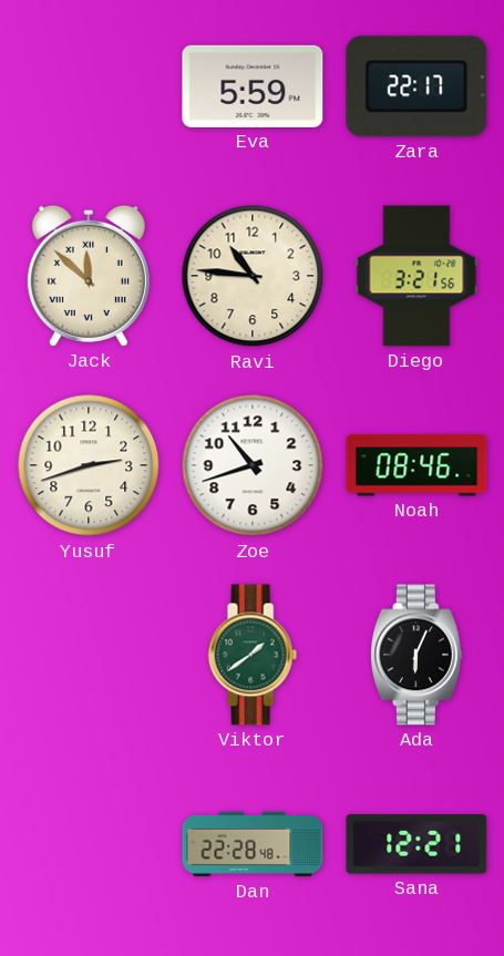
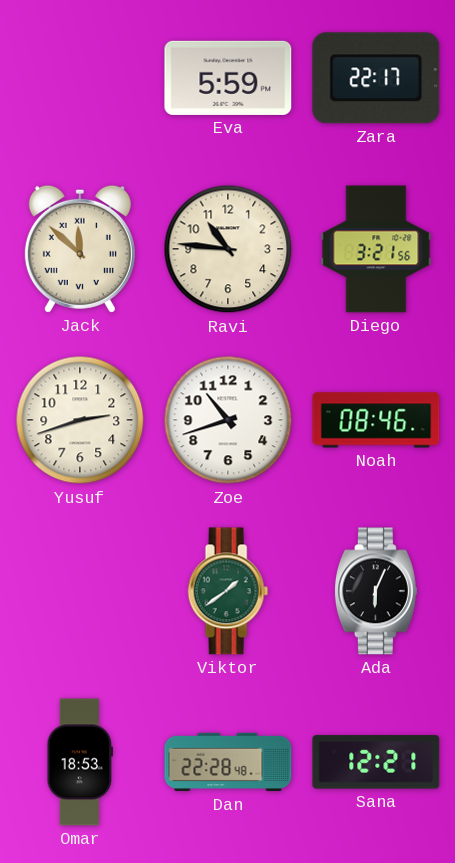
Omar: none -> 18:53 (80, 762)
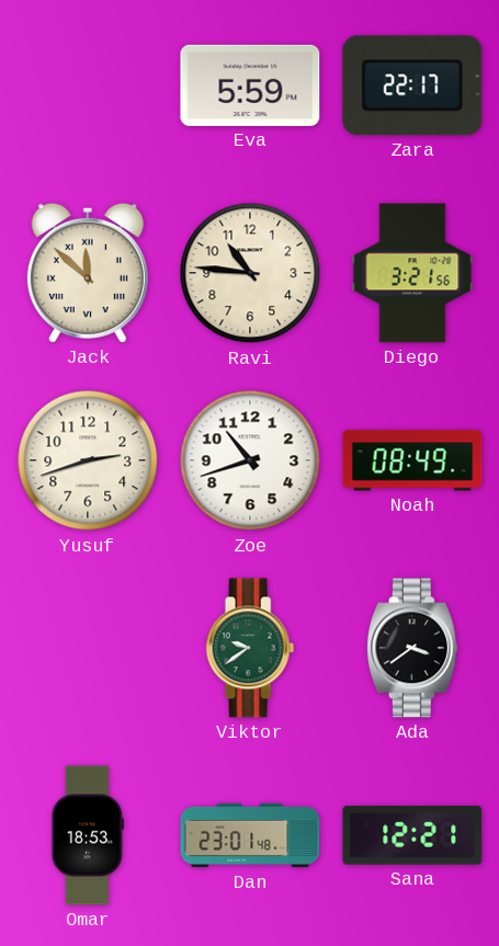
Noah: 08:46 -> 08:49 (412, 460)
Viktor: 1:39 -> 9:39 (250, 648)
Ada: 6:04 -> 3:39 (412, 648)
Dan: 22:28 -> 23:01 (250, 835)
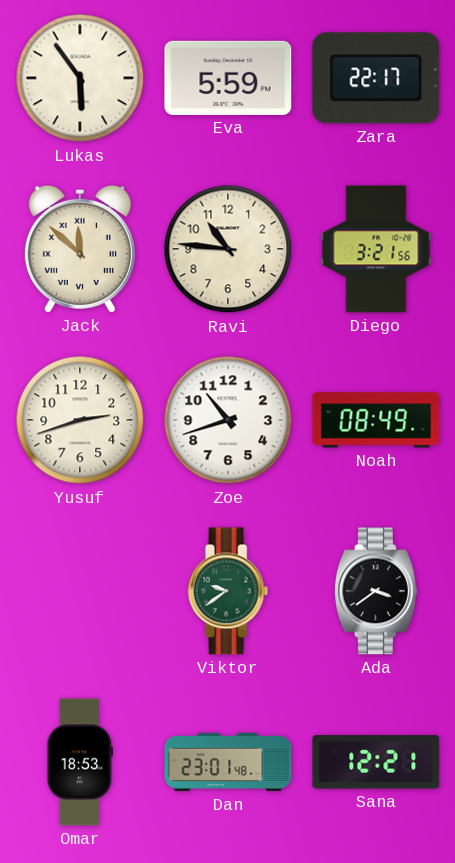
Lukas: none -> 5:54 (80, 78)
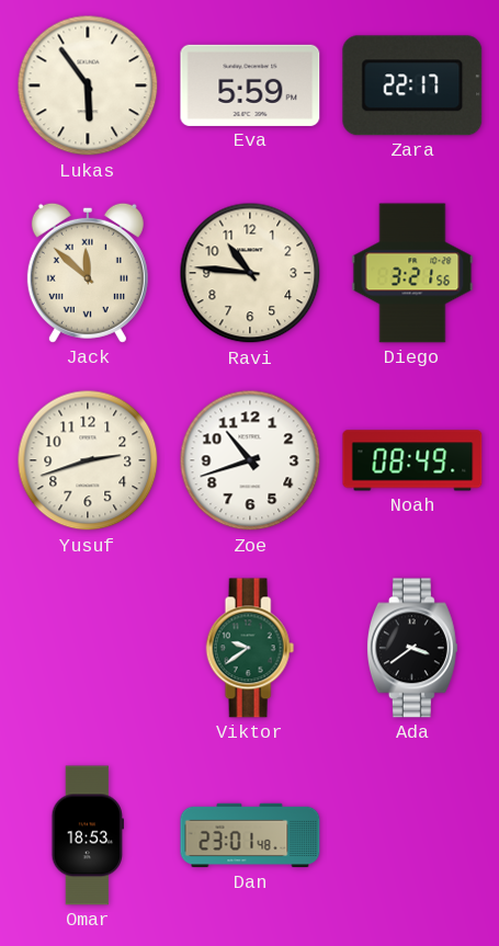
Sana: 12:21 -> none (376, 762)
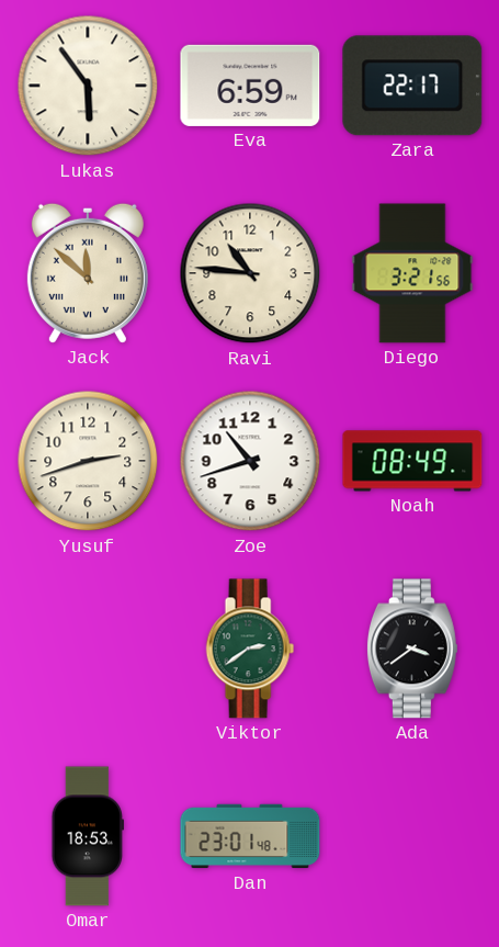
Eva: 5:59 -> 6:59 (250, 86)
Viktor: 9:39 -> 2:39 (250, 649)
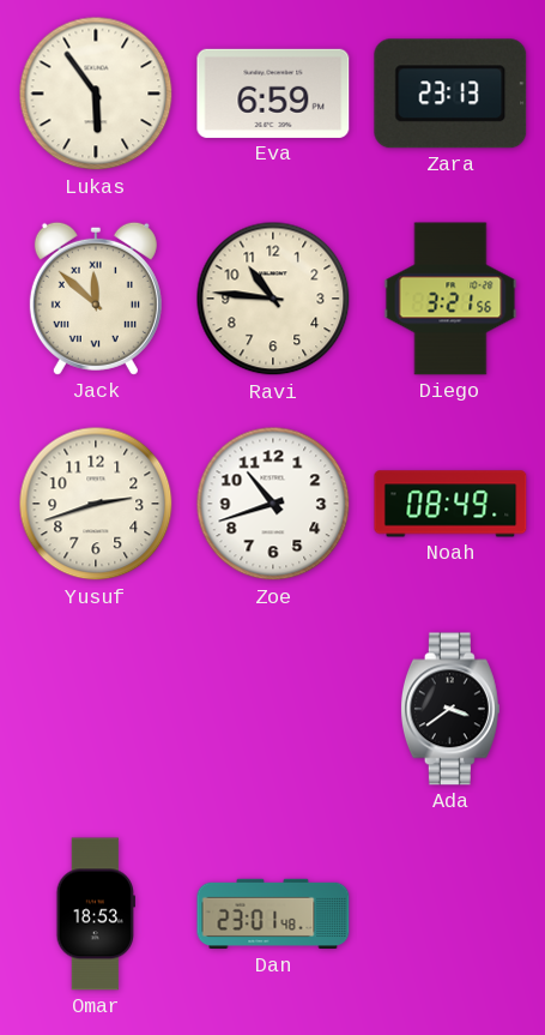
Zara: 22:17 -> 23:13 (450, 94)
Viktor: 2:39 -> none (250, 649)
